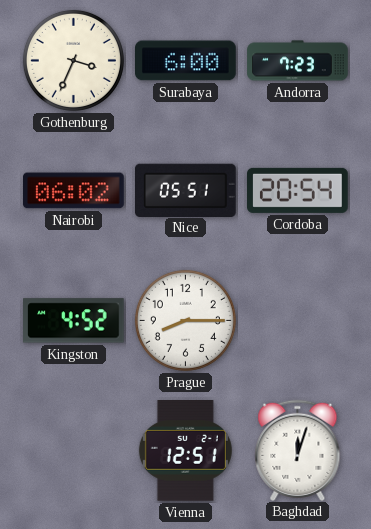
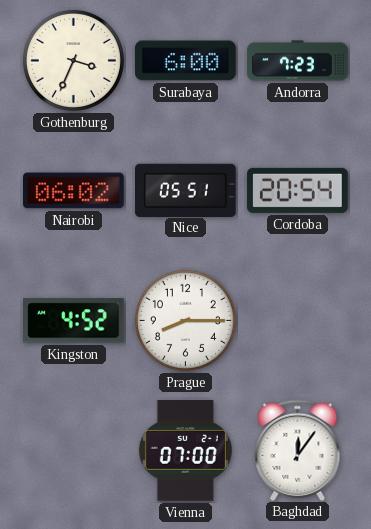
Vienna: 12:51 -> 07:00 (185, 451)
Baghdad: 12:03 -> 12:06 (298, 450)
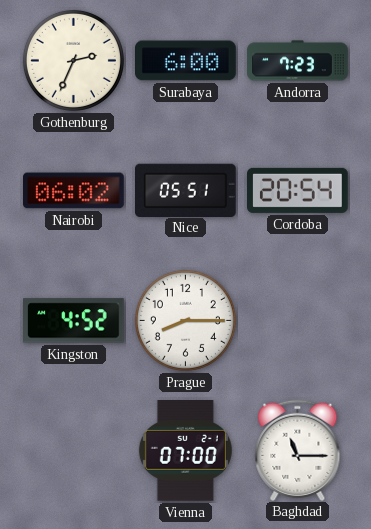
Gothenburg: 3:34 -> 2:34 (73, 60)
Baghdad: 12:06 -> 11:15 (298, 450)
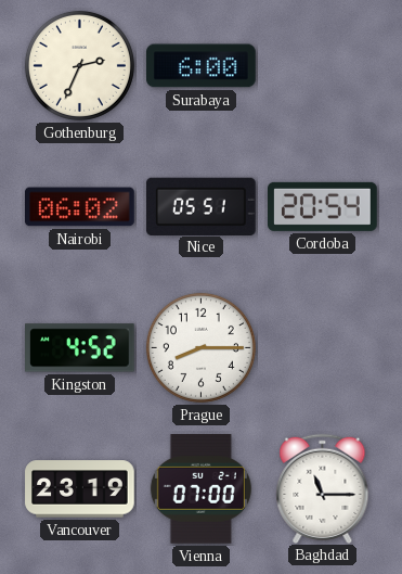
Andorra: 7:23 -> none (298, 61)
Vancouver: none -> 23:19 (80, 489)
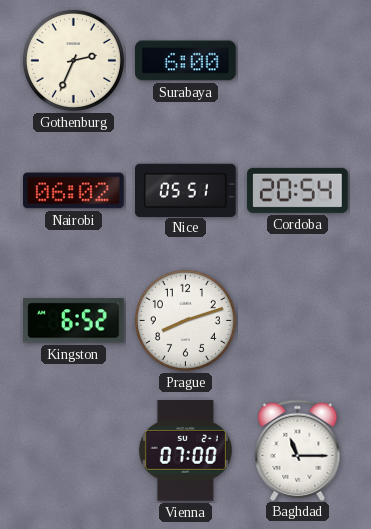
Kingston: 4:52 -> 6:52 (74, 321)
Prague: 8:15 -> 8:12 (185, 320)
Vancouver: 23:19 -> none (80, 489)
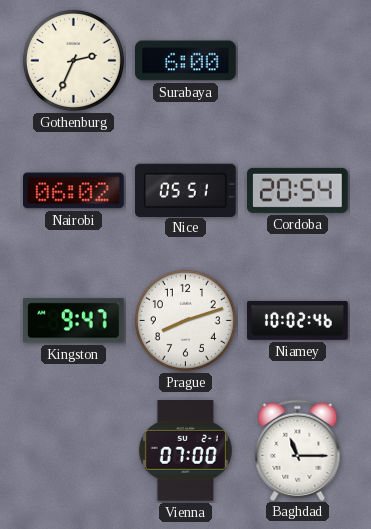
Kingston: 6:52 -> 9:47 (74, 321)
Niamey: none -> 10:02 (298, 320)
